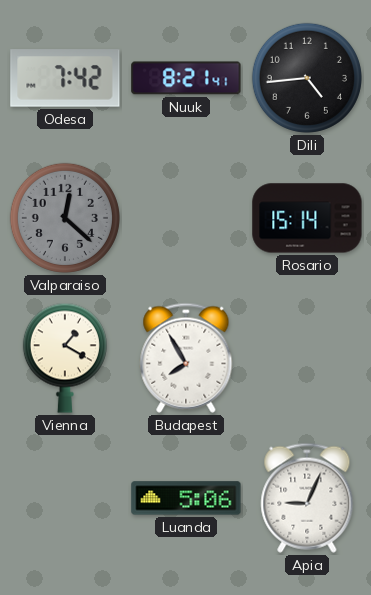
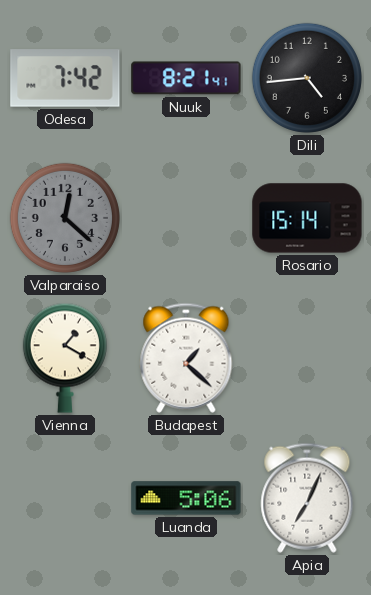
Budapest: 7:55 -> 1:22 (186, 358)
Apia: 9:04 -> 7:04 (307, 498)
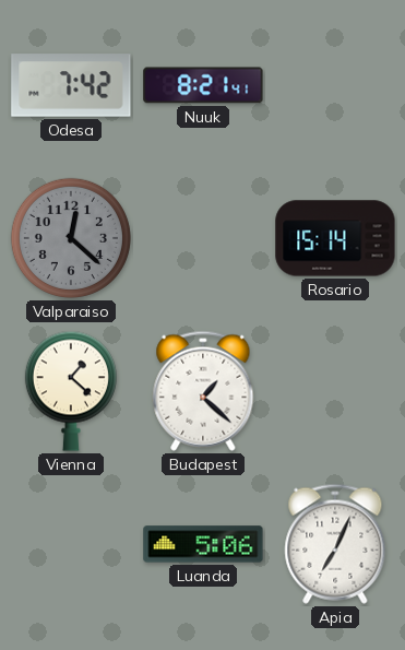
Dili: 4:44 -> none (307, 78)
Vienna: 1:20 -> 1:22 (71, 391)
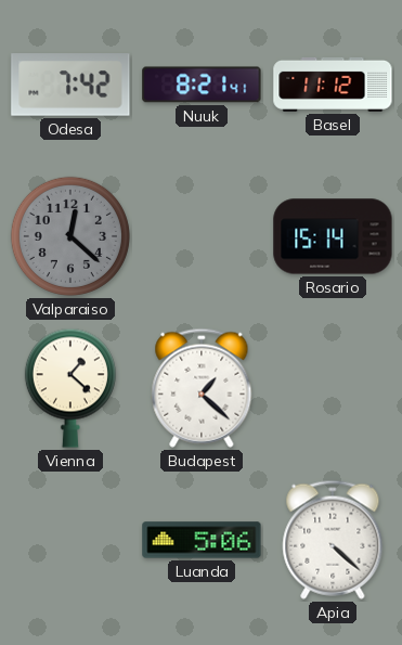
Basel: none -> 11:12 (333, 85)
Apia: 7:04 -> 4:22 (333, 540)
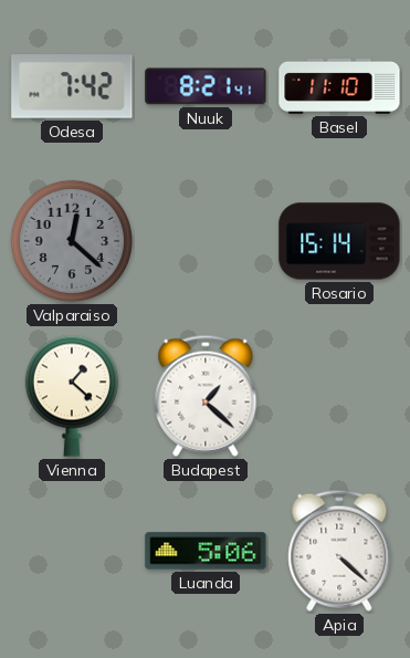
Basel: 11:12 -> 11:10 (339, 86)
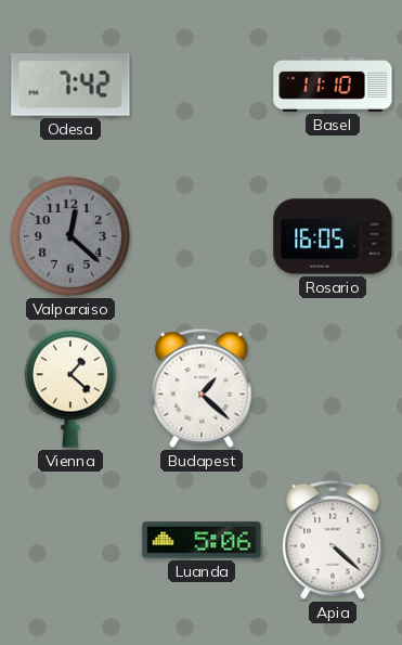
Nuuk: 8:21 -> none (206, 86)
Rosario: 15:14 -> 16:05 (333, 236)
